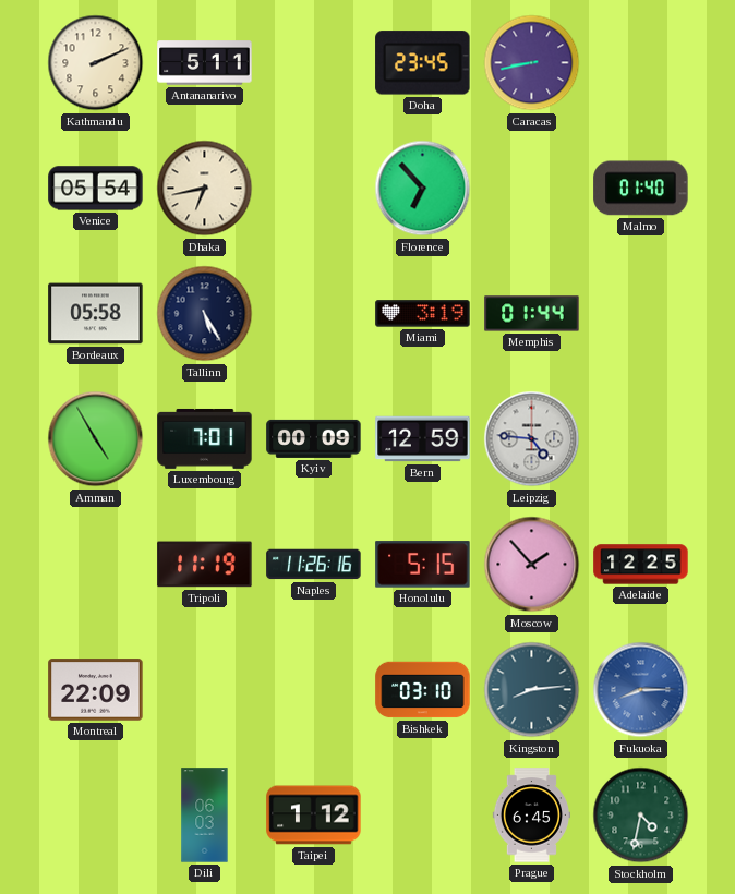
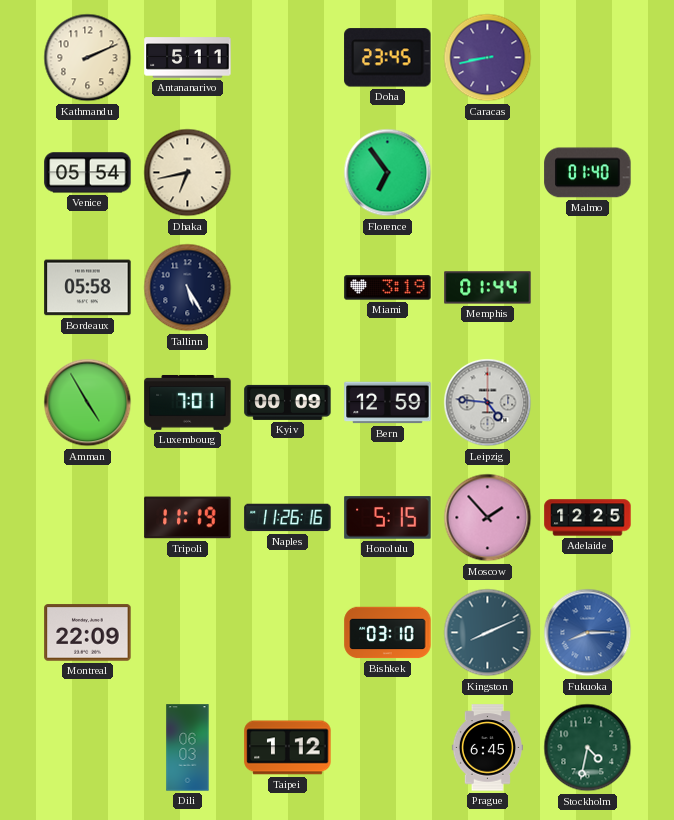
Florence: 6:53 -> 6:54 (388, 173)
Kingston: 8:14 -> 8:11 (488, 633)
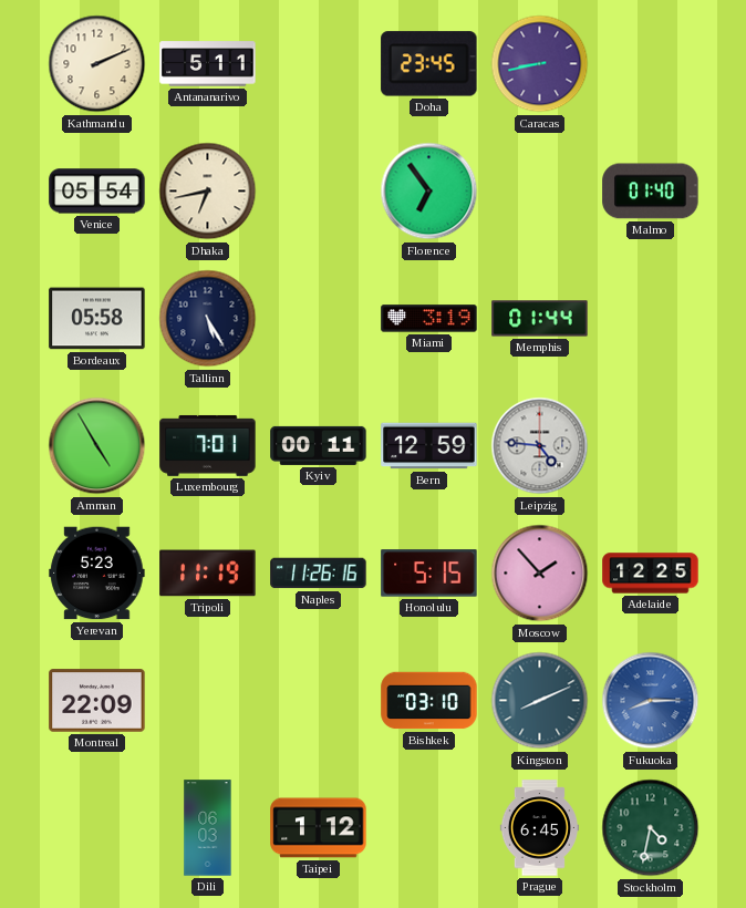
Kyiv: 00:09 -> 00:11 (319, 445)
Yerevan: none -> 5:23 (97, 574)
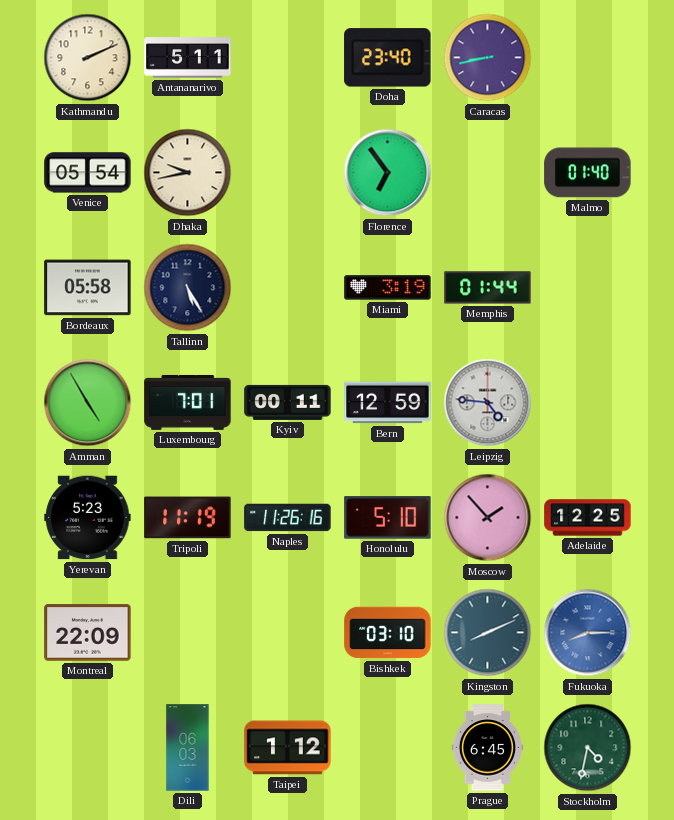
Doha: 23:45 -> 23:40 (388, 58)
Dhaka: 6:43 -> 9:43 (188, 173)
Honolulu: 5:15 -> 5:10 (388, 518)
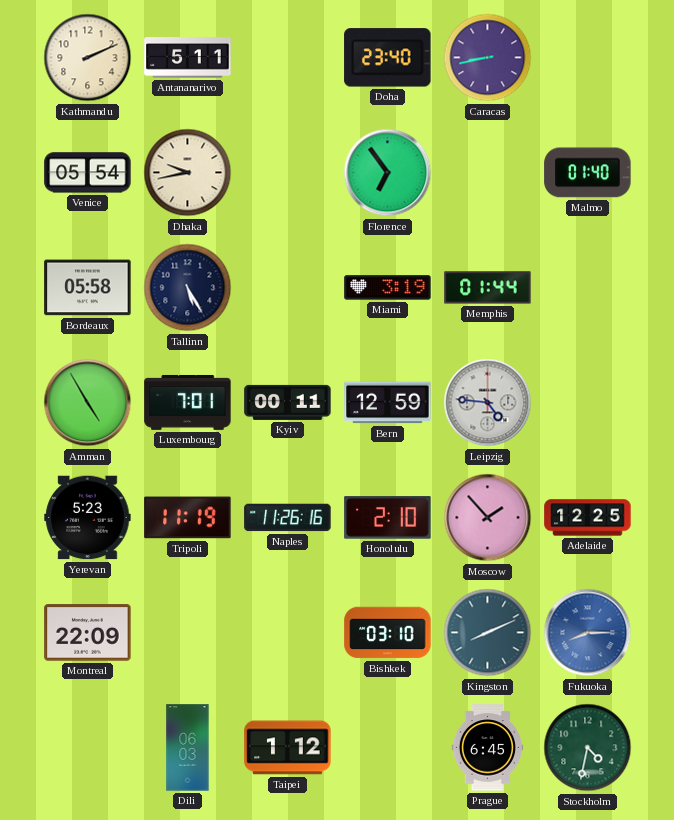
Honolulu: 5:10 -> 2:10 (388, 518)
